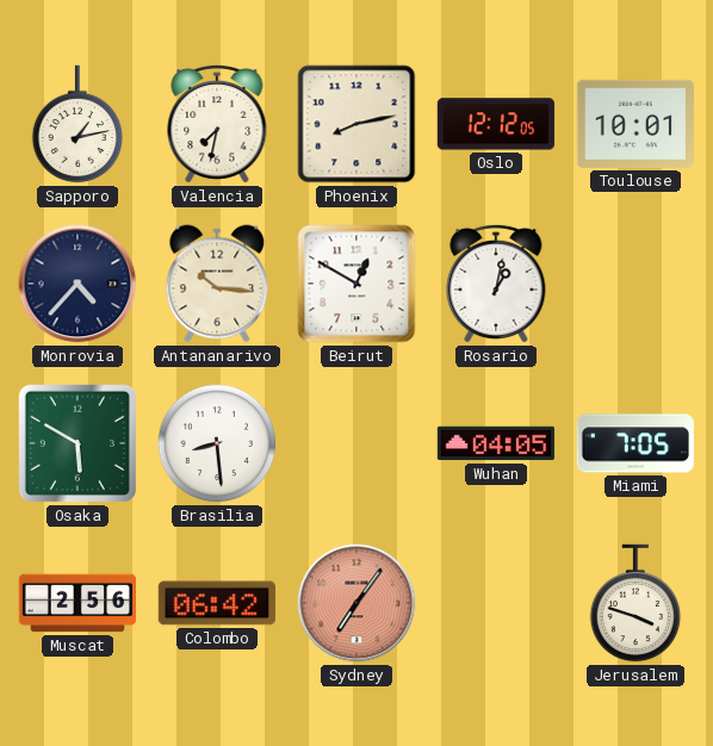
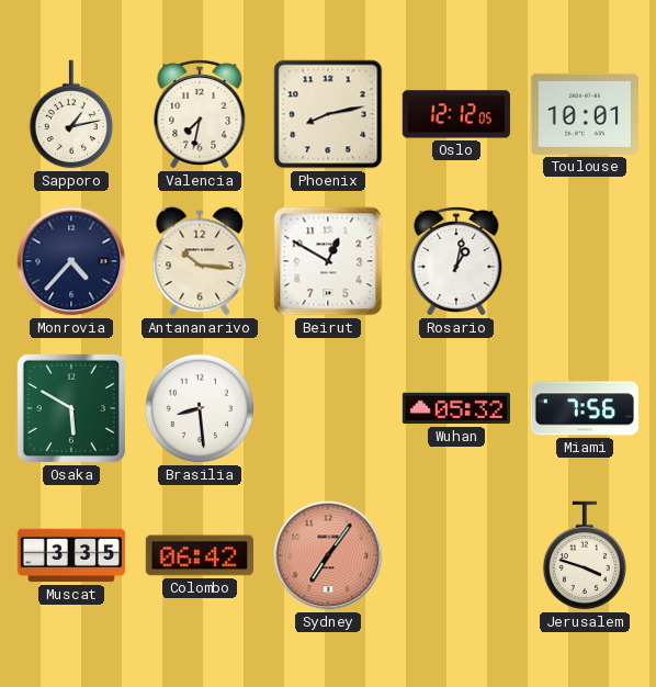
Wuhan: 04:05 -> 05:32 (455, 408)
Miami: 7:05 -> 7:56 (585, 408)
Muscat: 2:56 -> 3:35 (71, 555)
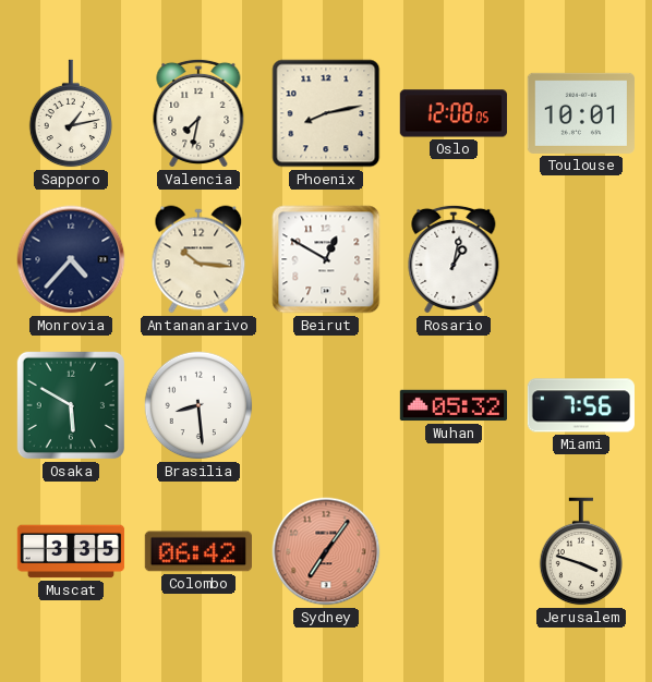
Oslo: 12:12 -> 12:08 (452, 113)
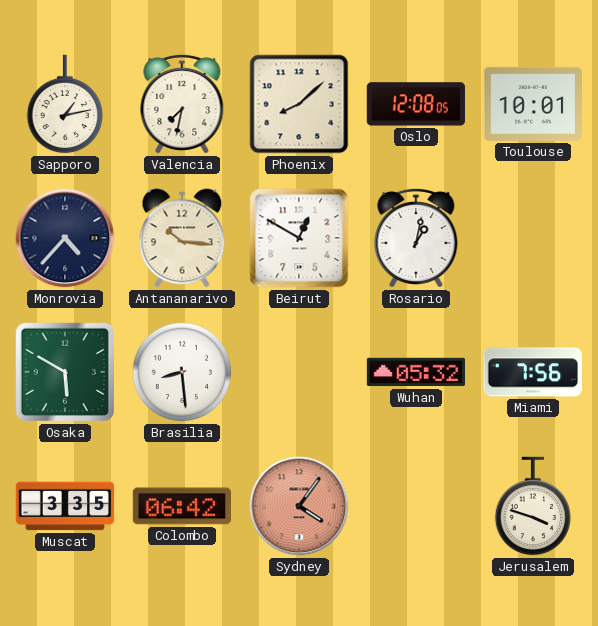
Phoenix: 8:13 -> 8:08 (299, 104)
Sydney: 7:06 -> 4:06 (299, 506)
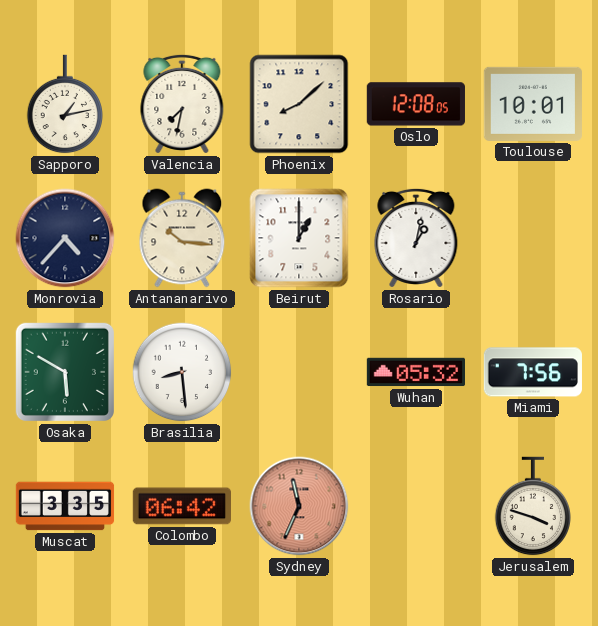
Beirut: 12:50 -> 1:00 (299, 238)
Sydney: 4:06 -> 11:34 (299, 506)
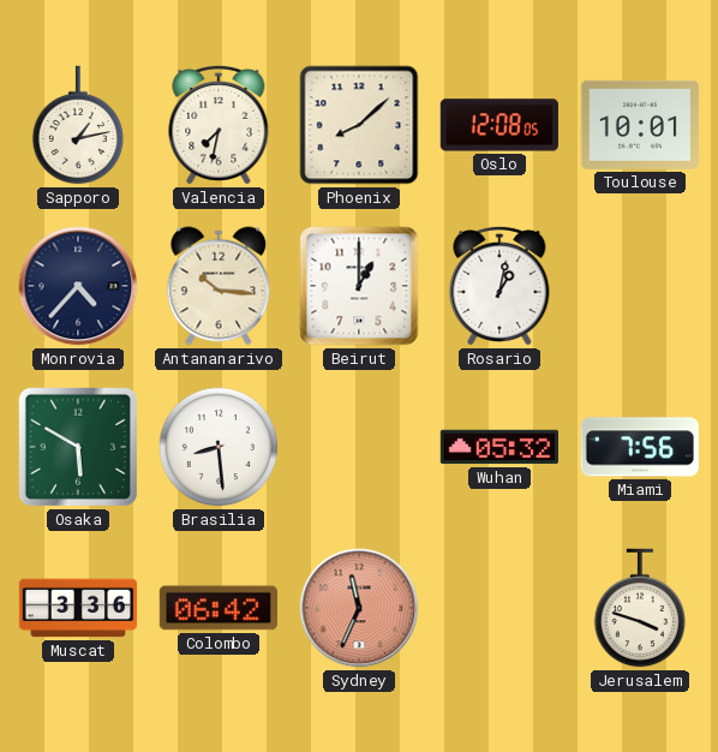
Muscat: 3:35 -> 3:36 (78, 608)
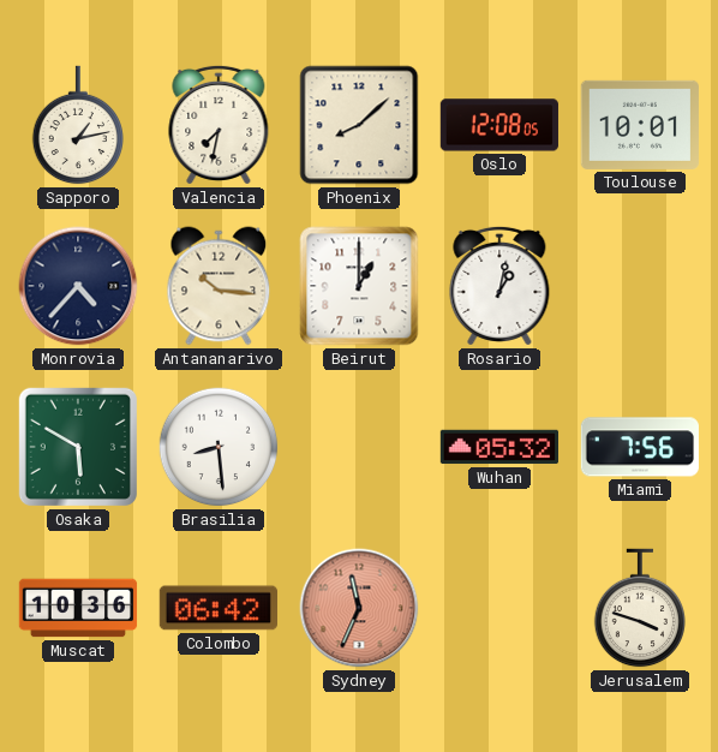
Muscat: 3:36 -> 10:36 (78, 608)
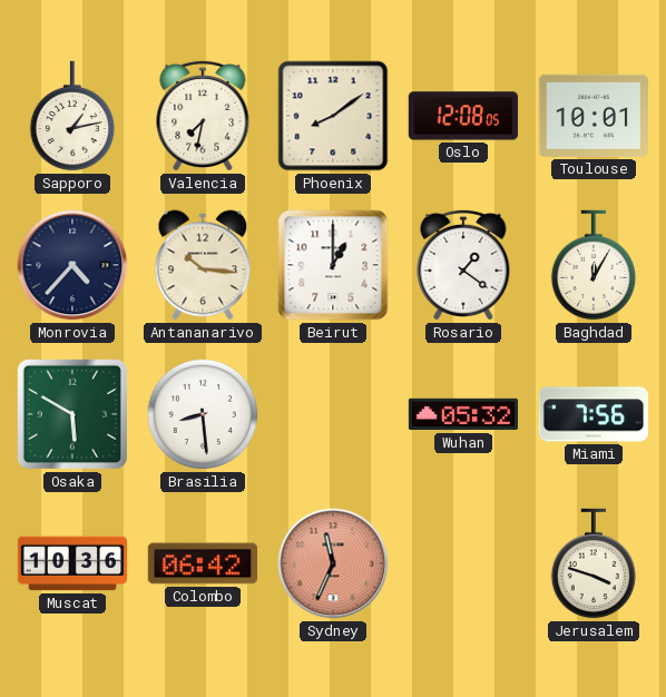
Phoenix: 8:08 -> 8:09 (333, 116)
Rosario: 1:02 -> 1:21 (463, 265)
Baghdad: none -> 12:05 (594, 265)
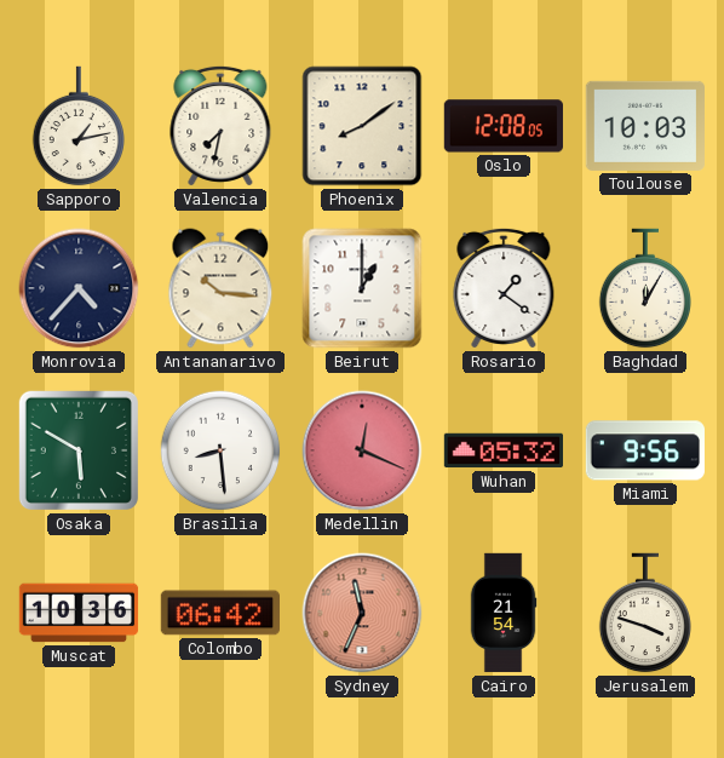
Toulouse: 10:01 -> 10:03 (645, 126)
Medellin: none -> 12:19 (362, 450)
Miami: 7:56 -> 9:56 (645, 450)
Cairo: none -> 21:54 (504, 613)
